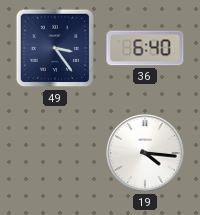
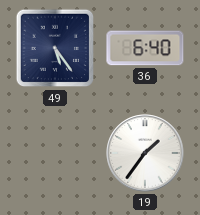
49: 3:24 -> 5:24 (55, 48)
19: 4:16 -> 1:36 (145, 153)
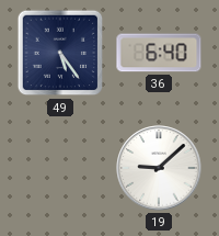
19: 1:36 -> 9:08 (159, 168)
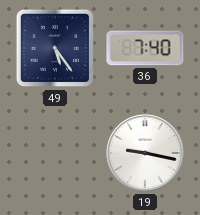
36: 6:40 -> 7:40 (145, 48)
19: 9:08 -> 9:17 (145, 153)
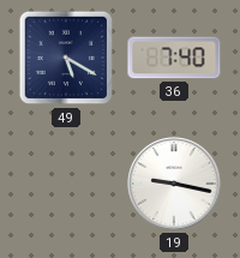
49: 5:24 -> 5:20 (66, 58)
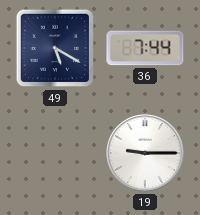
36: 7:40 -> 7:44 (145, 48)
19: 9:17 -> 9:15 (145, 153)
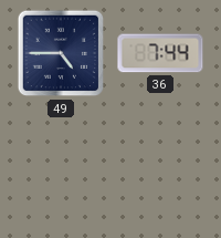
49: 5:20 -> 4:45 (61, 53)
19: 9:15 -> none (145, 153)
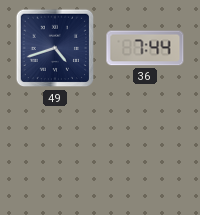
49: 4:45 -> 4:42 (55, 48)
